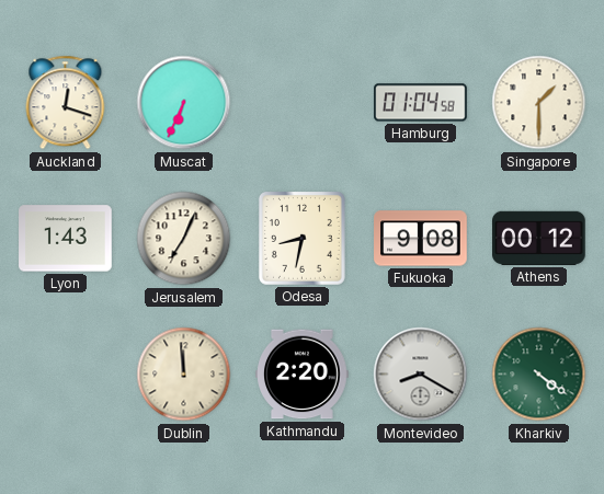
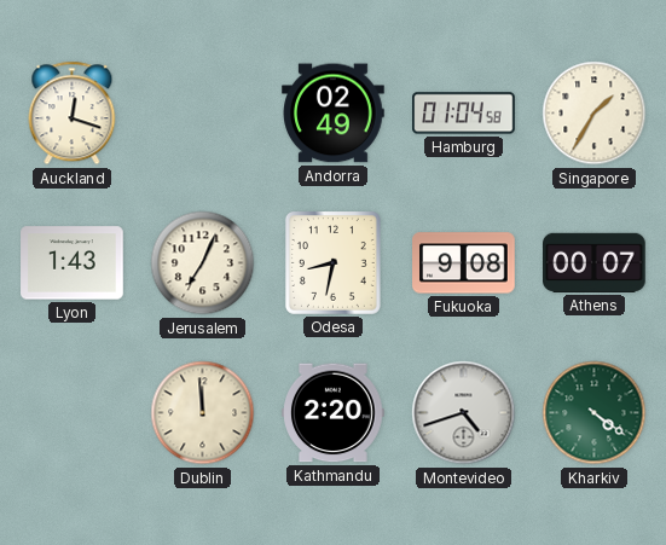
Muscat: 6:34 -> none (184, 103)
Andorra: none -> 02:49 (334, 114)
Singapore: 1:30 -> 1:35 (595, 114)
Athens: 00:12 -> 00:07 (595, 262)
Montevideo: 8:20 -> 4:42 (464, 413)
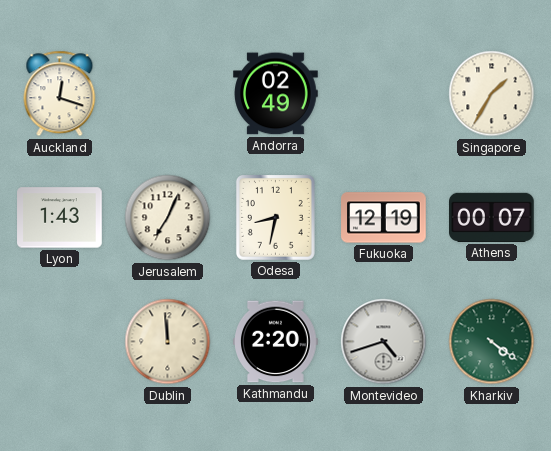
Hamburg: 01:04 -> none (464, 114)
Fukuoka: 9:08 -> 12:19 (384, 218)
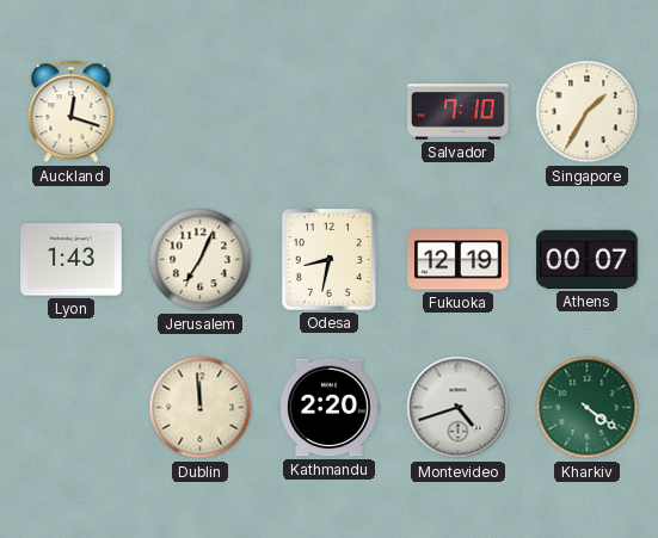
Andorra: 02:49 -> none (276, 94)
Salvador: none -> 7:10 (459, 112)
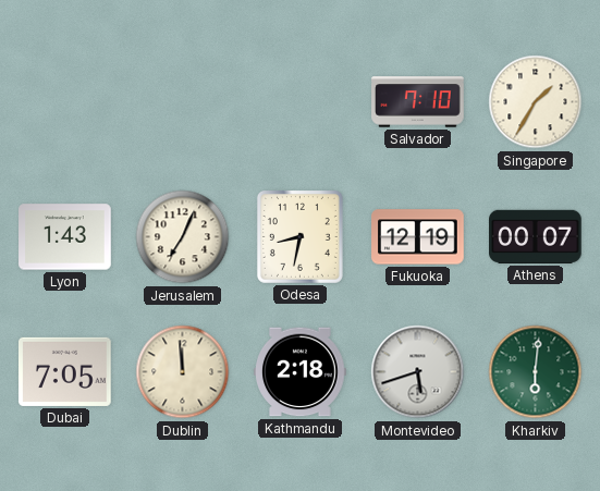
Auckland: 12:18 -> none (72, 112)
Dubai: none -> 7:05 (65, 371)
Kathmandu: 2:20 -> 2:18 (301, 372)
Montevideo: 4:42 -> 5:42 (418, 372)
Kharkiv: 4:21 -> 6:01 (536, 372)
